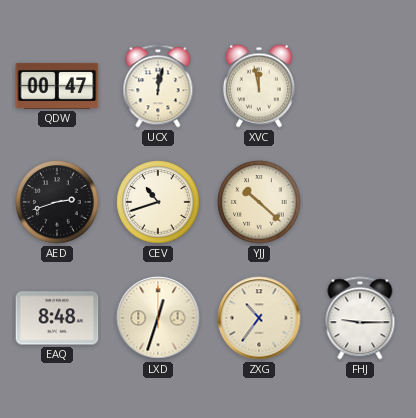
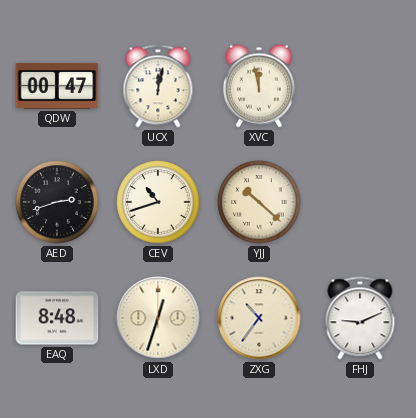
FHJ: 9:15 -> 9:11 (360, 318)
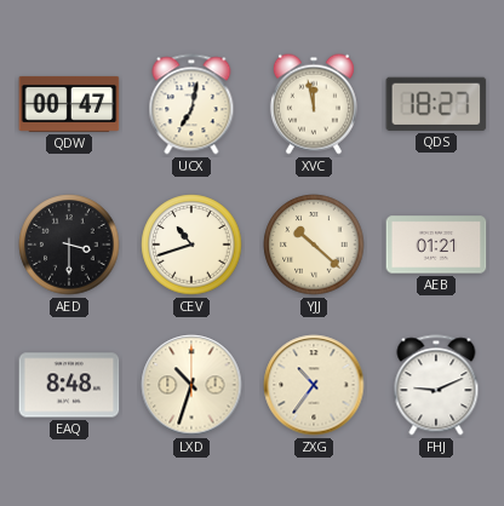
UCX: 12:02 -> 7:02 (191, 104)
QDS: none -> 18:27 (436, 104)
AED: 2:42 -> 3:30 (69, 245)
AEB: none -> 01:21 (436, 245)
LXD: 12:33 -> 10:33 (191, 385)
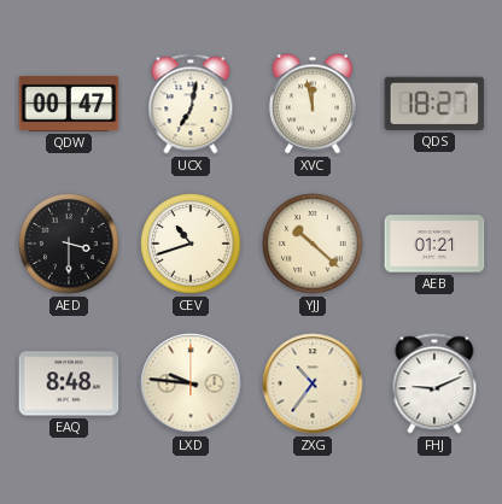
LXD: 10:33 -> 9:46 (191, 383)
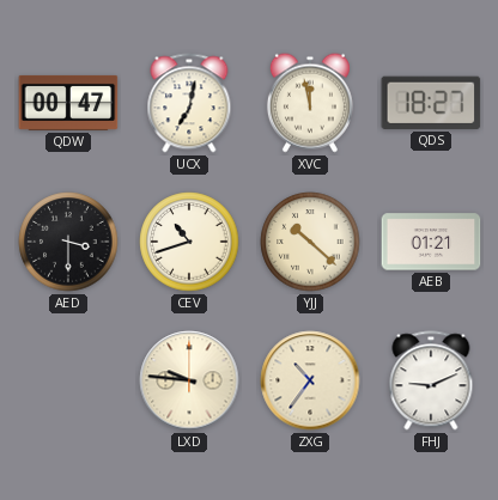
EAQ: 8:48 -> none (69, 383)
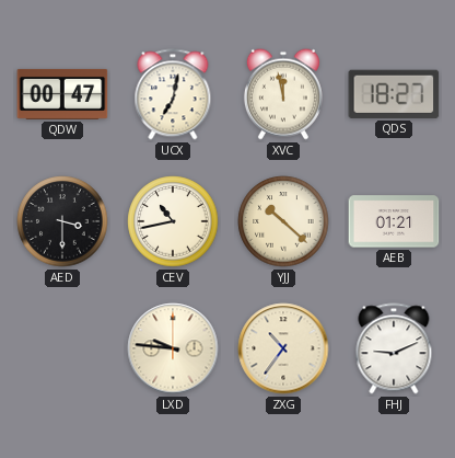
CEV: 10:42 -> 10:43 (173, 221)
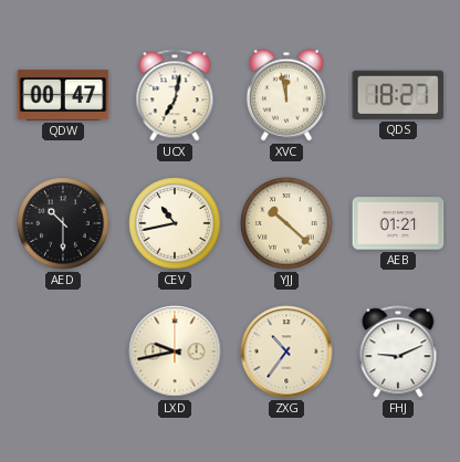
AED: 3:30 -> 10:30 (63, 223)
LXD: 9:46 -> 9:43 (175, 351)
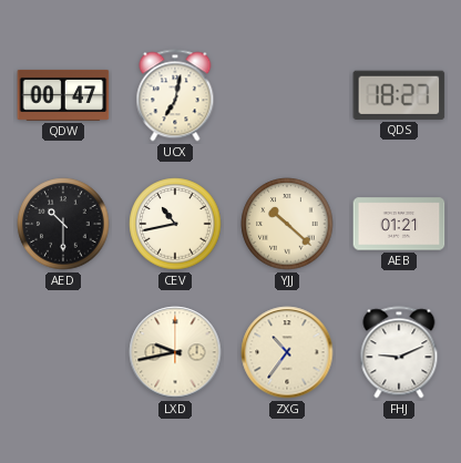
XVC: 11:58 -> none (286, 95)
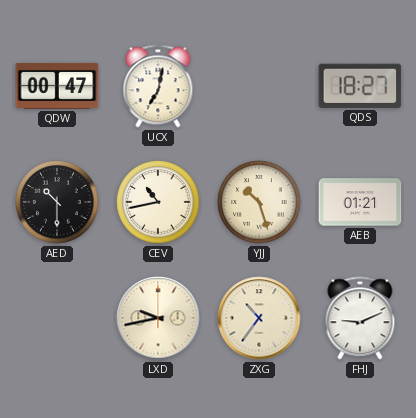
YJJ: 10:22 -> 10:27 (259, 202)
